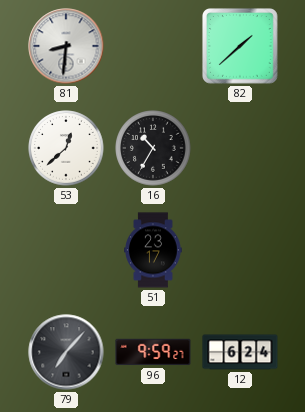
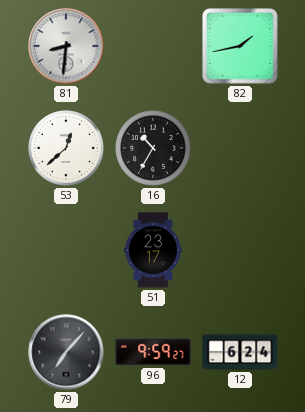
82: 1:38 -> 1:43 (241, 47)
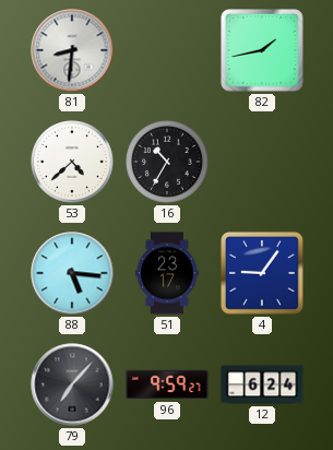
53: 12:38 -> 4:38 (72, 162)
88: none -> 5:16 (72, 273)
4: none -> 9:06 (263, 274)
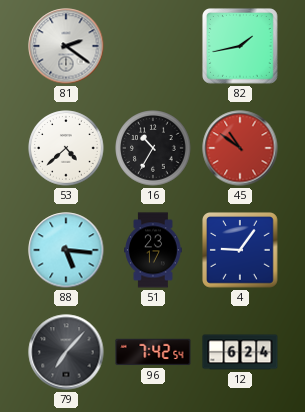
81: 8:31 -> 2:21 (66, 46)
45: none -> 10:51 (240, 148)
96: 9:59 -> 7:42 (153, 352)
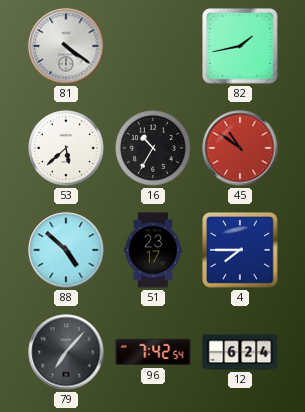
81: 2:21 -> 4:21 (66, 46)
53: 4:38 -> 5:38 (66, 148)
88: 5:16 -> 4:52 (66, 250)
4: 9:06 -> 7:45 (241, 251)
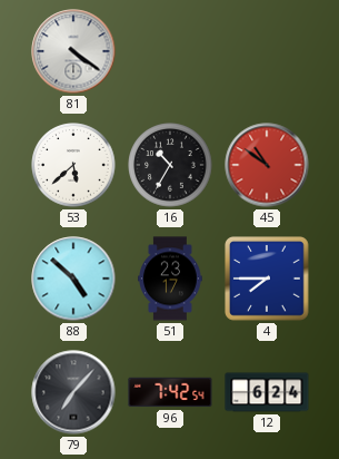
82: 1:43 -> none (241, 47)
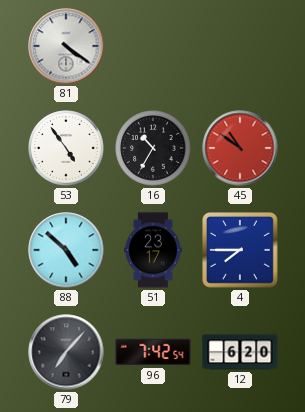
53: 5:38 -> 4:54 (66, 148)
12: 6:24 -> 6:20 (240, 352)
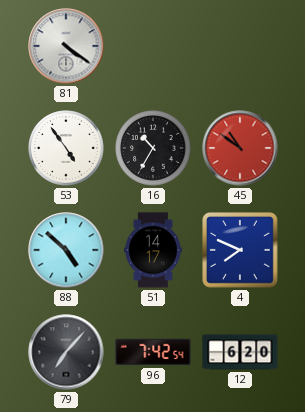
51: 23:17 -> 14:17 (153, 250)
4: 7:45 -> 7:49 (241, 251)
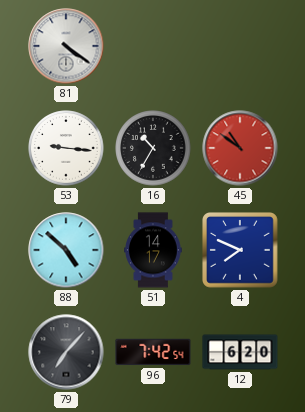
53: 4:54 -> 9:16 (66, 148)
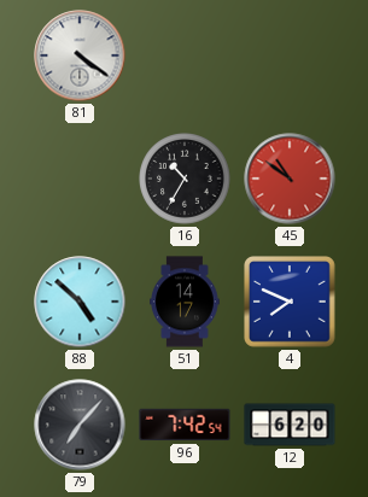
53: 9:16 -> none (66, 148)
